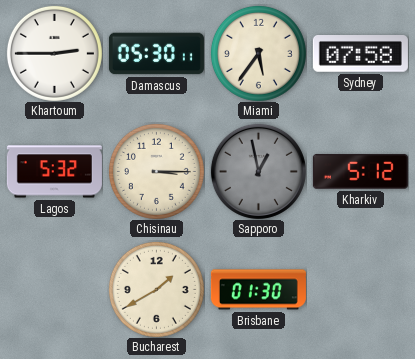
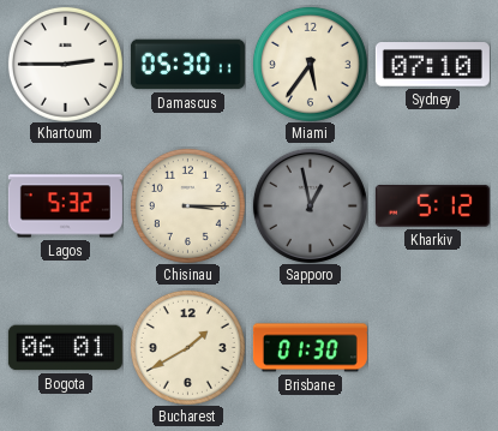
Sydney: 07:58 -> 07:10 (432, 65)
Bogota: none -> 06:01 (65, 348)
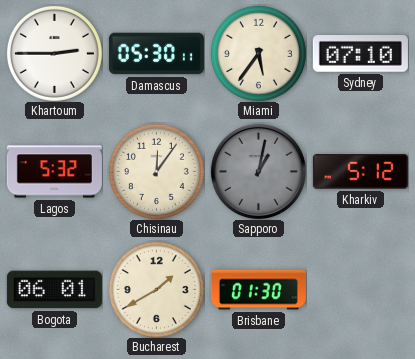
Chisinau: 3:15 -> 12:06 (156, 171)
Sapporo: 12:58 -> 1:02 (258, 171)
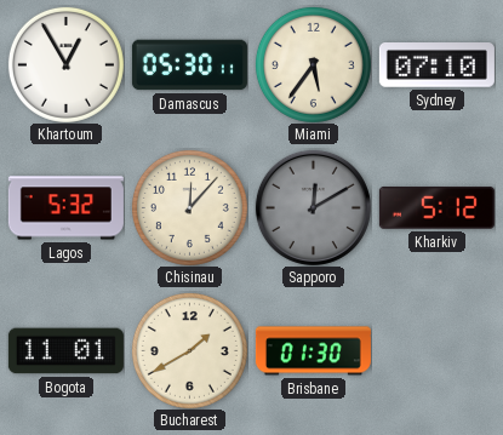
Khartoum: 2:45 -> 12:55 (65, 64)
Chisinau: 12:06 -> 12:07 (189, 207)
Sapporo: 1:02 -> 12:10 (313, 207)
Bogota: 06:01 -> 11:01 (65, 351)
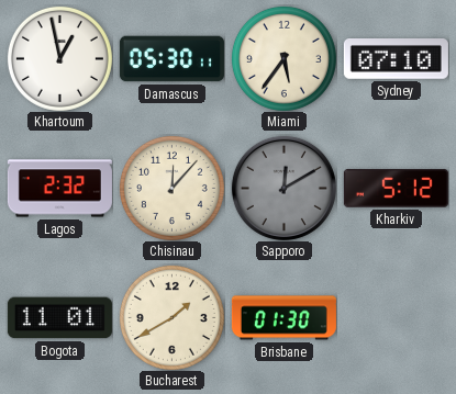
Khartoum: 12:55 -> 12:58 (59, 58)
Lagos: 5:32 -> 2:32 (59, 189)
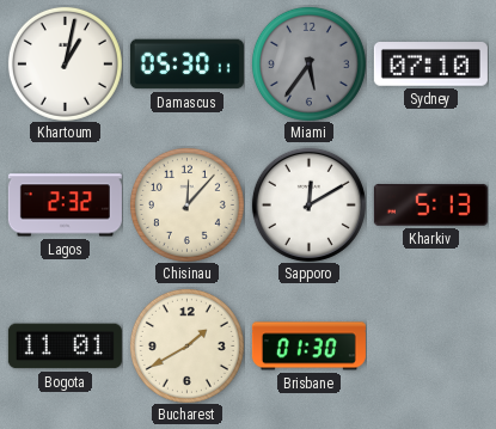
Khartoum: 12:58 -> 1:02 (65, 63)
Miami dial: cream -> grey (308, 63)
Sapporo dial: grey -> white (308, 204)
Kharkiv: 5:12 -> 5:13 (430, 206)
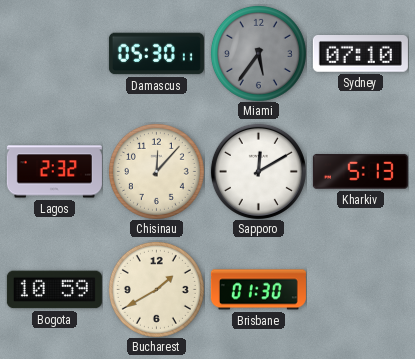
Khartoum: 1:02 -> none (65, 63)
Bogota: 11:01 -> 10:59 (54, 290)
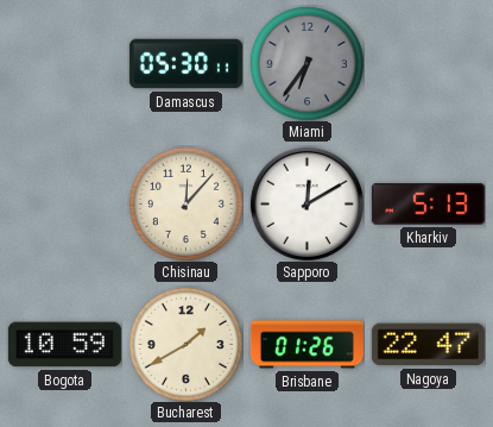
Miami: 5:36 -> 6:36 (306, 63)
Sydney: 07:10 -> none (360, 54)
Lagos: 2:32 -> none (54, 172)
Brisbane: 01:30 -> 01:26 (306, 345)
Nagoya: none -> 22:47 (428, 345)
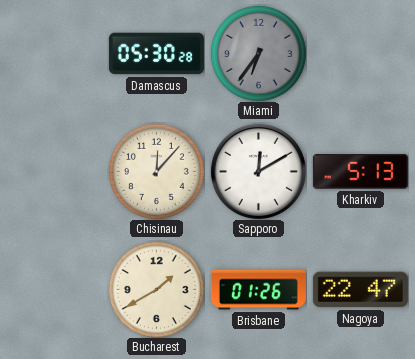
Damascus: 05:30:11 -> 05:30:28 (156, 54)
Bogota: 10:59 -> none (64, 345)
